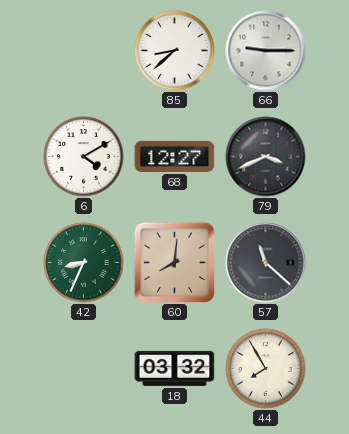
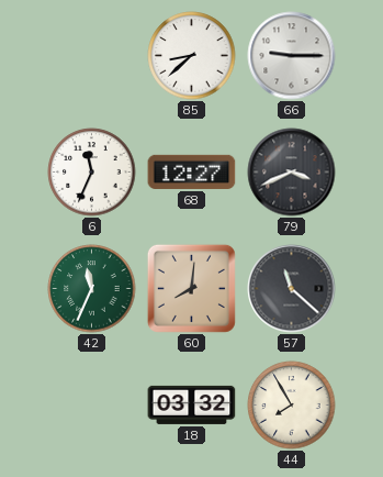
6: 4:10 -> 11:34 (92, 173)
42: 8:34 -> 11:34 (92, 289)
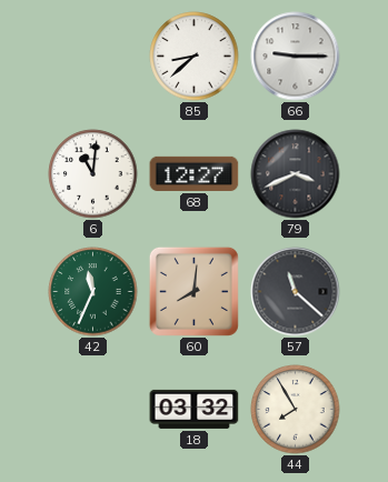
6: 11:34 -> 11:01 (93, 174)
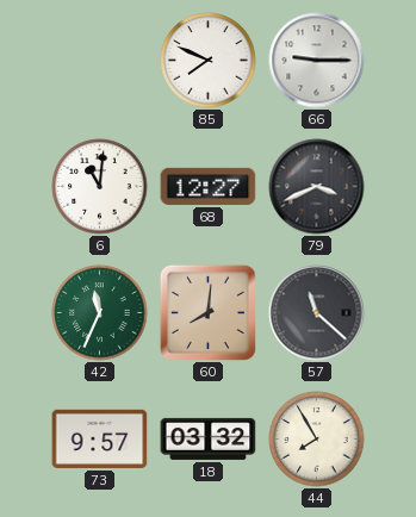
85: 8:38 -> 7:49 (209, 61)
73: none -> 9:57 (100, 438)
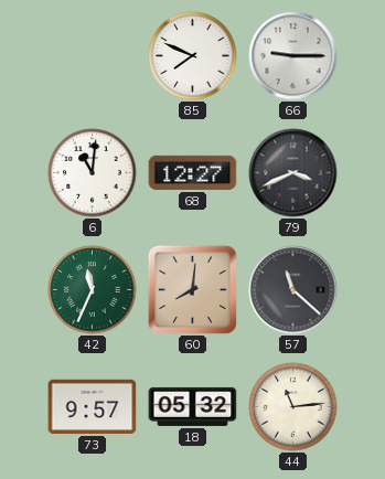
18: 03:32 -> 05:32 (193, 406)
44: 7:55 -> 11:14 (293, 407)
